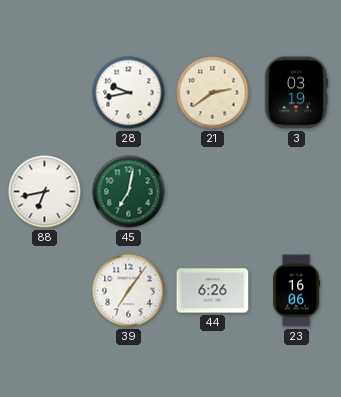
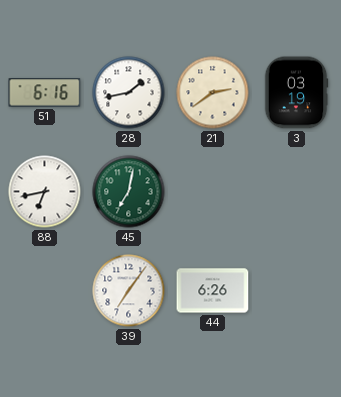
51: none -> 6:16 (45, 93)
28: 9:43 -> 1:43 (129, 93)
23: 16:06 -> none (297, 291)
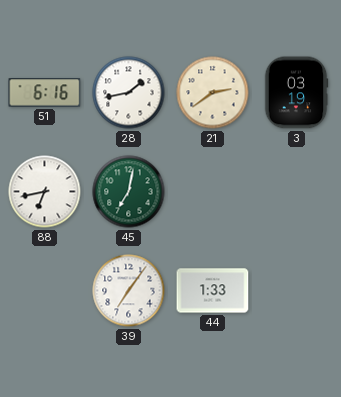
44: 6:26 -> 1:33 (213, 291)
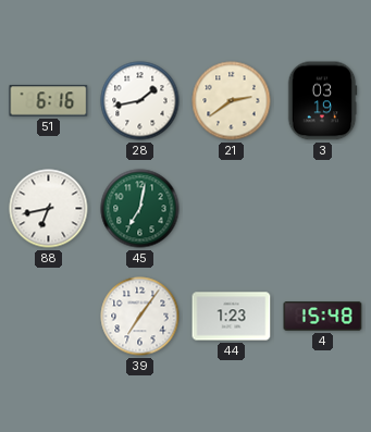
44: 1:33 -> 1:23 (232, 317)
4: none -> 15:48 (323, 317)
